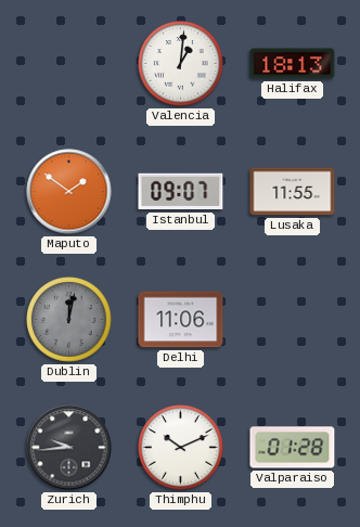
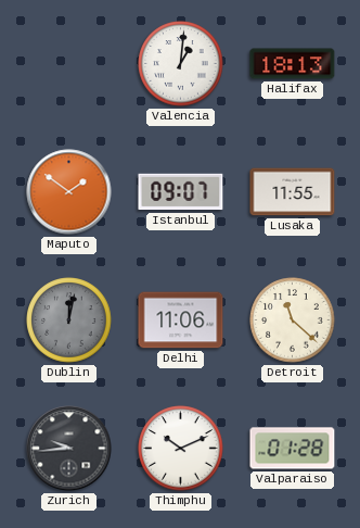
Detroit: none -> 11:22 (293, 320)
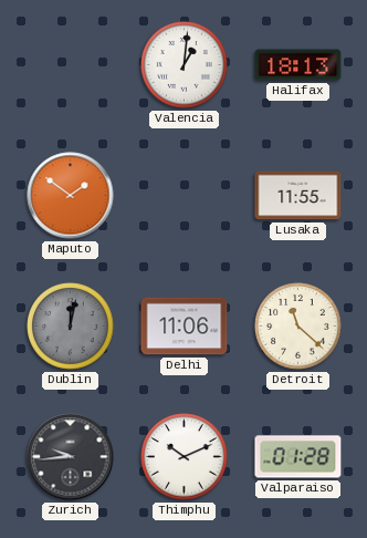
Istanbul: 09:07 -> none (181, 192)
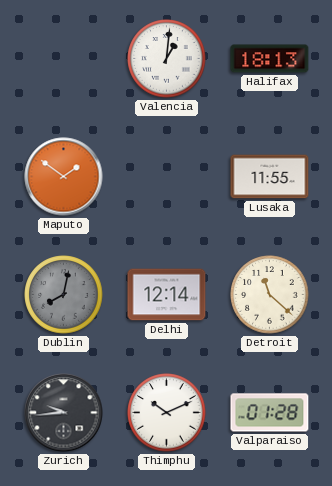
Dublin: 12:02 -> 8:02 (64, 295)
Delhi: 11:06 -> 12:14 (167, 295)
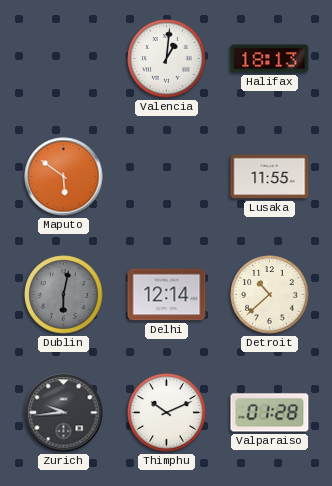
Maputo: 1:51 -> 5:51 (64, 177)
Dublin: 8:02 -> 6:02 (64, 295)
Detroit: 11:22 -> 10:38 (270, 295)
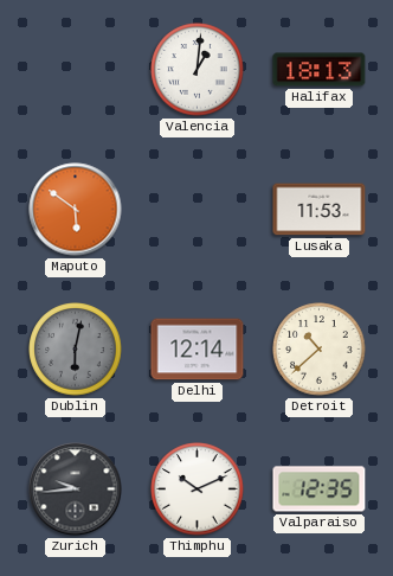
Lusaka: 11:55 -> 11:53 (320, 210)
Valparaiso: 01:28 -> 12:35 (320, 489)
